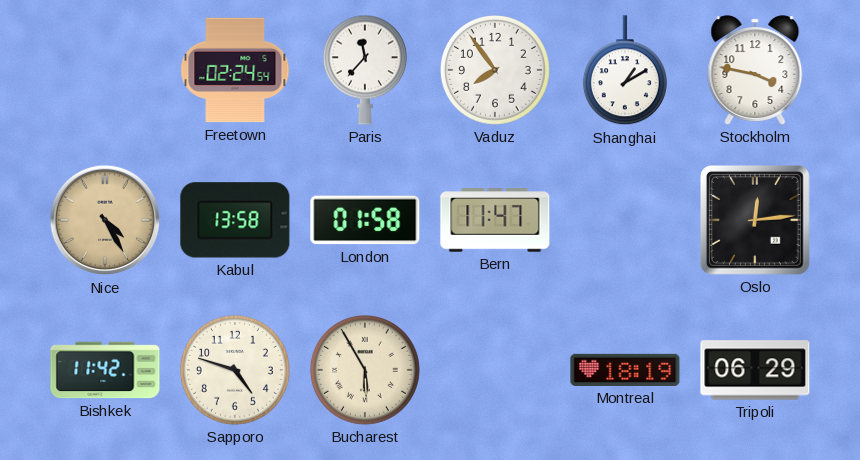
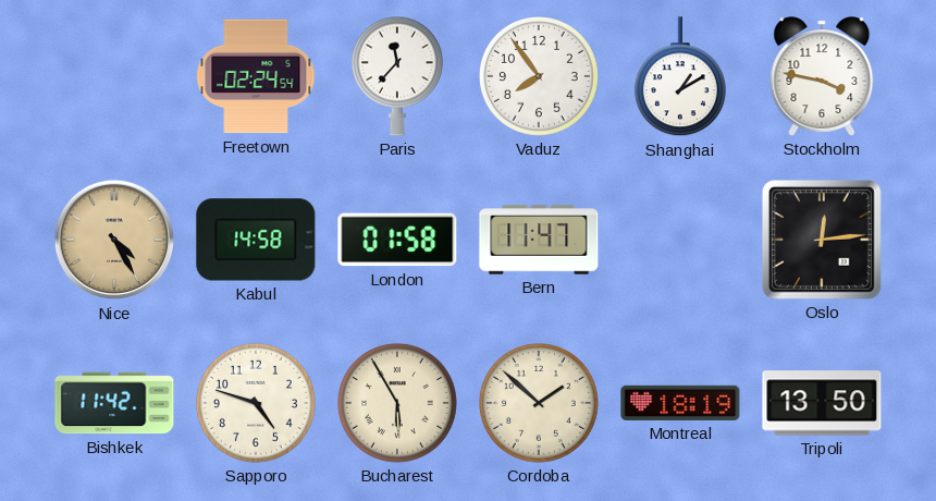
Kabul: 13:58 -> 14:58 (256, 240)
Cordoba: none -> 1:52 (539, 403)
Tripoli: 06:29 -> 13:50 (822, 403)
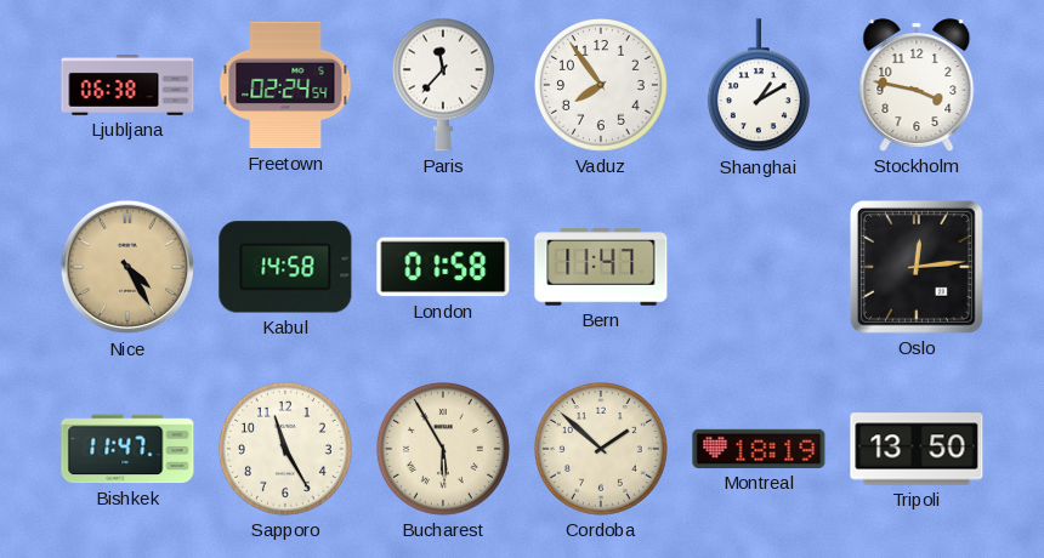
Ljubljana: none -> 06:38 (127, 86)
Bishkek: 11:42 -> 11:47 (127, 449)
Sapporo: 4:48 -> 11:25 (285, 449)
